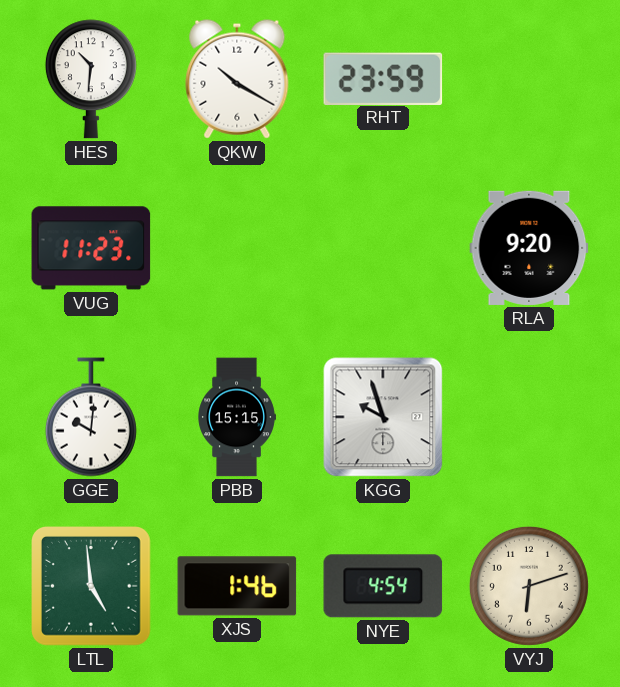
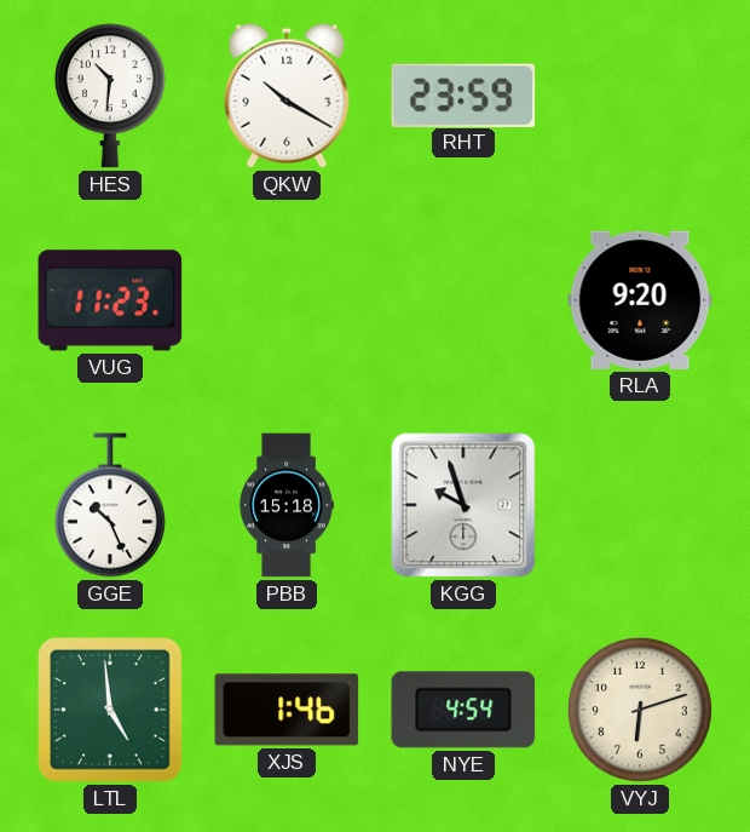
GGE: 10:01 -> 10:26 (110, 505)
PBB: 15:15 -> 15:18 (287, 505)
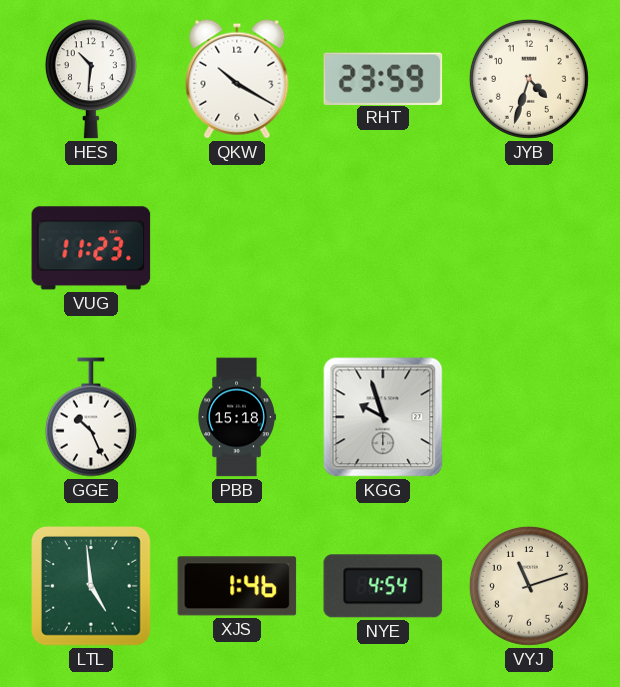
JYB: none -> 4:33 (529, 79)
RLA: 9:20 -> none (640, 300)
VYJ: 6:12 -> 11:12 (529, 586)
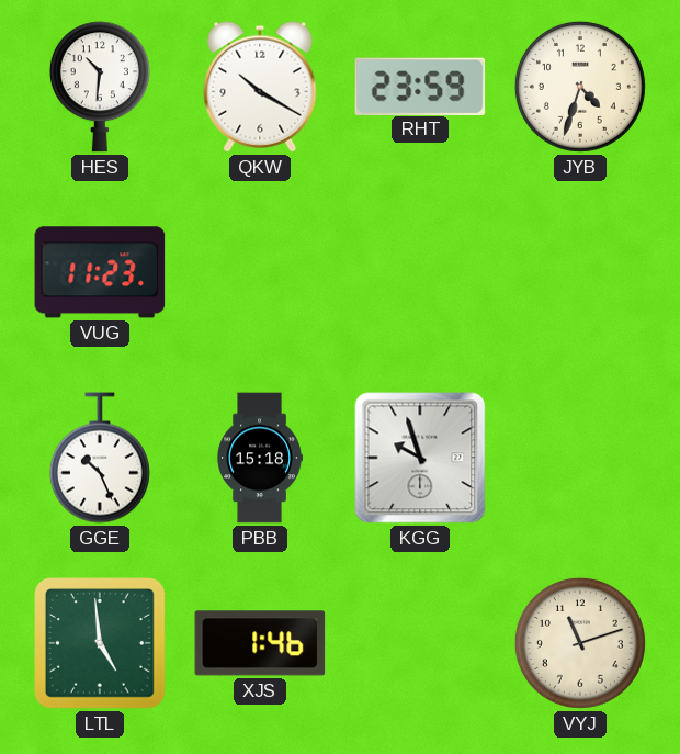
NYE: 4:54 -> none (383, 586)
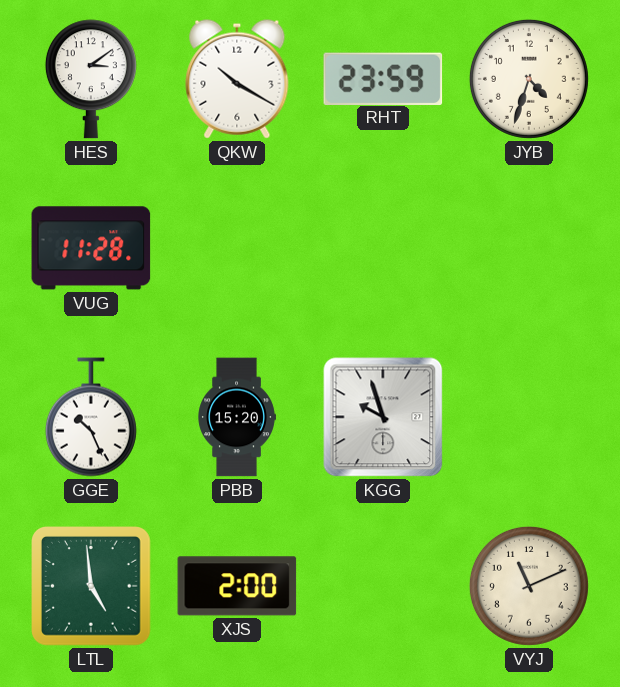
HES: 10:31 -> 3:09 (91, 79)
VUG: 11:23 -> 11:28 (91, 248)
PBB: 15:18 -> 15:20 (237, 417)
XJS: 1:46 -> 2:00 (237, 586)
VYJ: 11:12 -> 11:11 (529, 586)
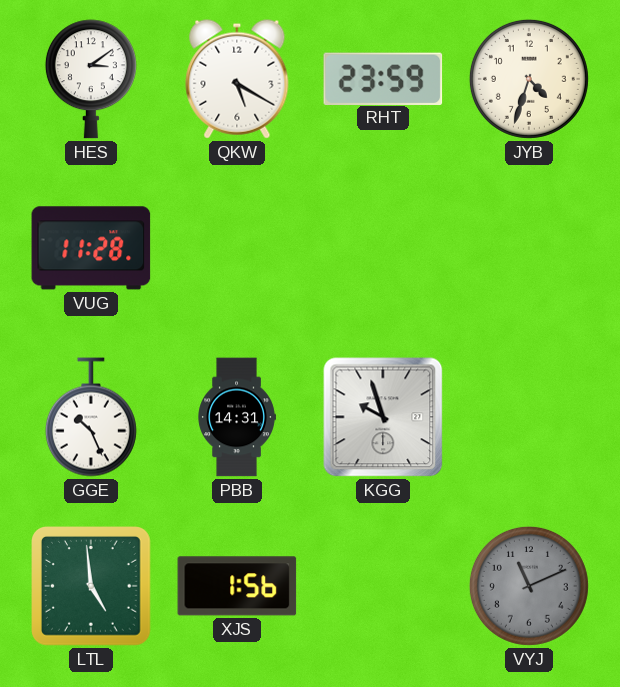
QKW: 10:20 -> 5:20 (237, 79)
PBB: 15:20 -> 14:31 (237, 417)
XJS: 2:00 -> 1:56 (237, 586)
VYJ dial: cream -> grey (529, 586)
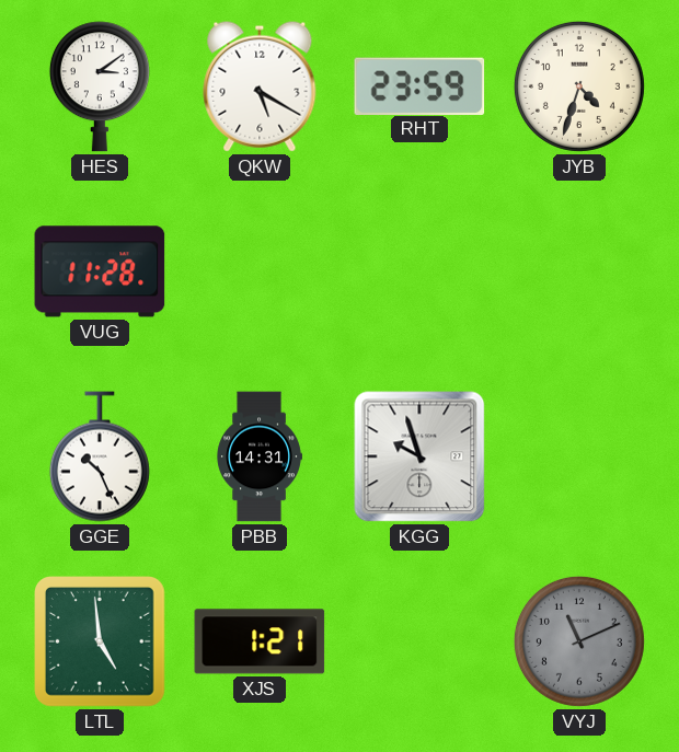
XJS: 1:56 -> 1:21 (260, 641)
